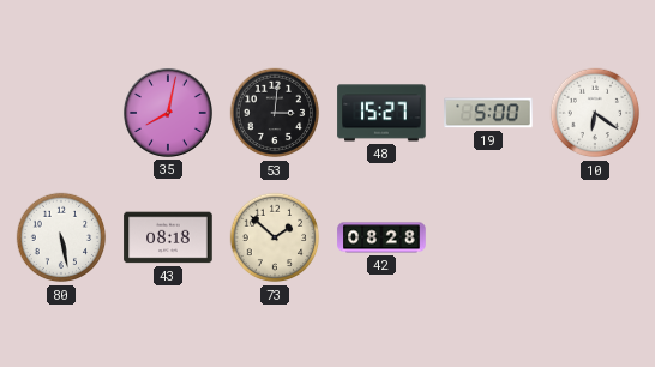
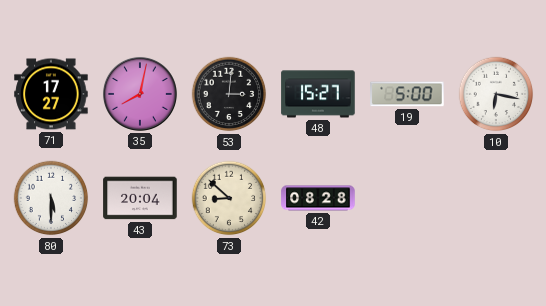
71: none -> 17:27 (51, 94)
10: 6:21 -> 6:17 (496, 94)
80: 5:28 -> 5:30 (51, 198)
43: 08:18 -> 20:04 (140, 198)
73: 1:52 -> 8:52 (229, 198)
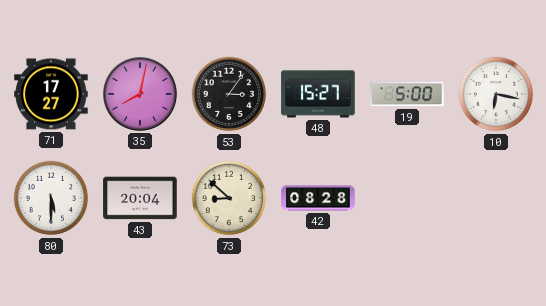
53: 3:01 -> 3:06 (229, 94)
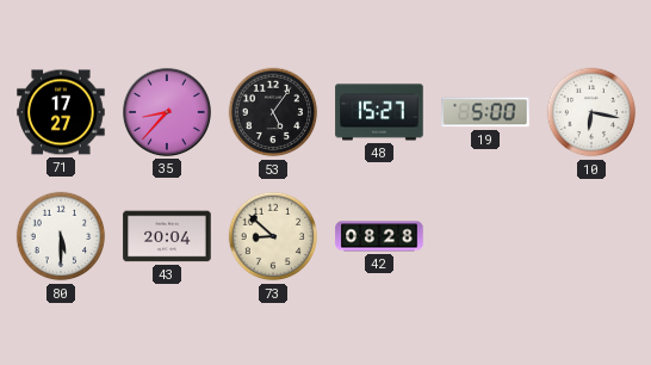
35: 8:02 -> 8:37 (167, 112)
53: 3:06 -> 5:06 (273, 112)
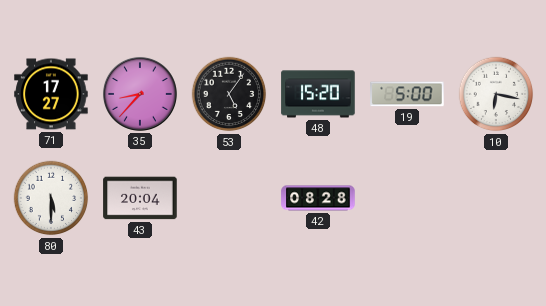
48: 15:27 -> 15:20 (318, 94)
73: 8:52 -> none (273, 236)
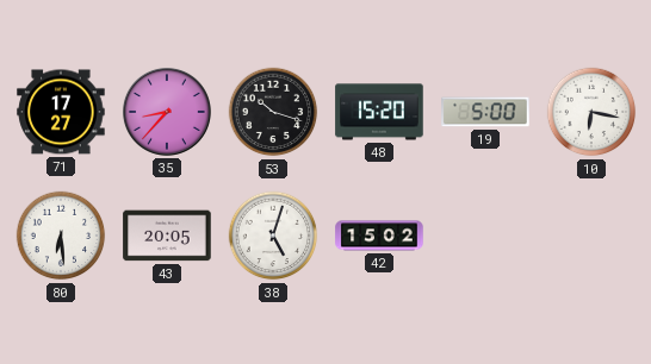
53: 5:06 -> 10:18 (273, 112)
80: 5:30 -> 6:29 (61, 236)
43: 20:04 -> 20:05 (167, 236)
38: none -> 5:03 (273, 236)
42: 08:28 -> 15:02 (379, 236)
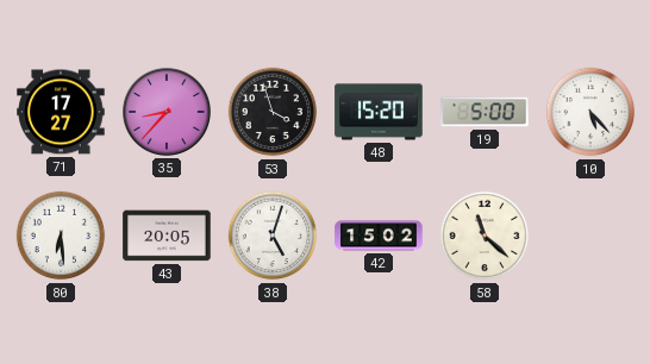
53: 10:18 -> 3:57 (273, 112)
10: 6:17 -> 5:23 (590, 112)
58: none -> 11:22 (485, 236)
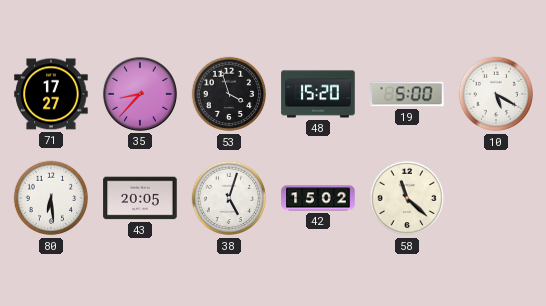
10: 5:23 -> 5:20 (496, 94)
